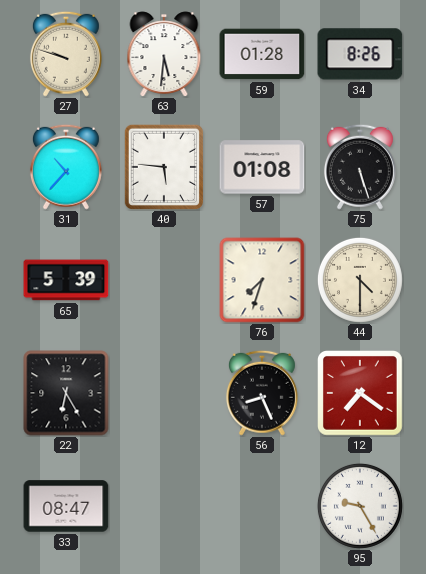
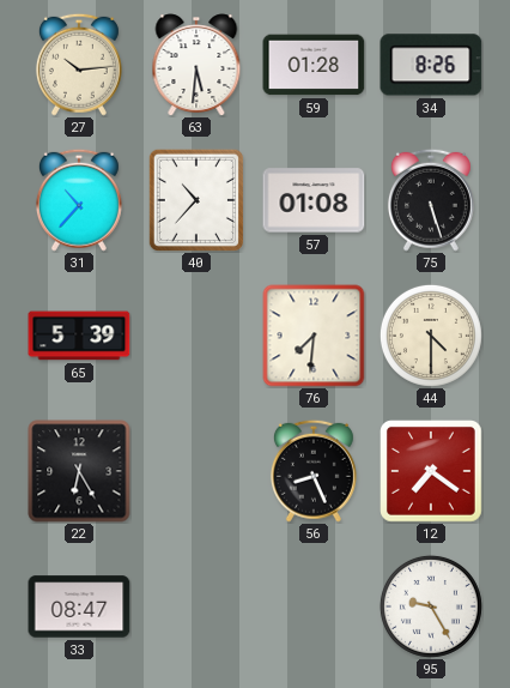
27: 9:48 -> 10:14 (79, 65)
40: 5:46 -> 10:37 (196, 200)
76: 7:33 -> 7:31 (314, 336)
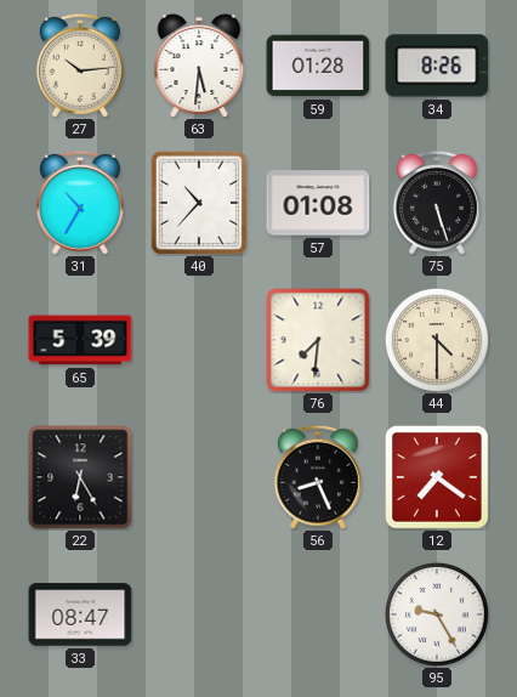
31: 10:37 -> 10:35 (80, 203)
